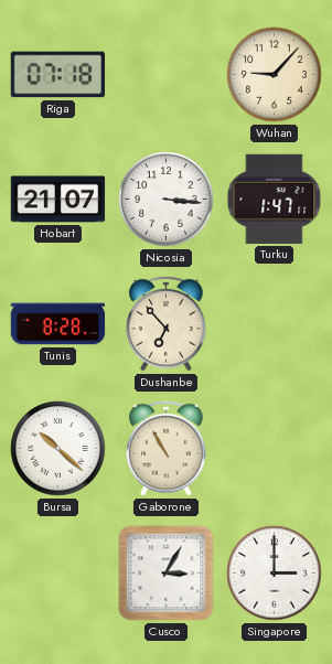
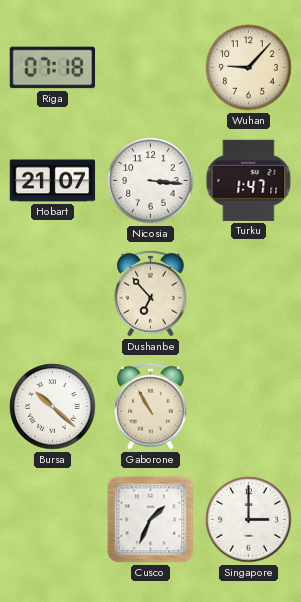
Tunis: 8:28 -> none (58, 324)
Cusco: 3:05 -> 1:34 (151, 520)
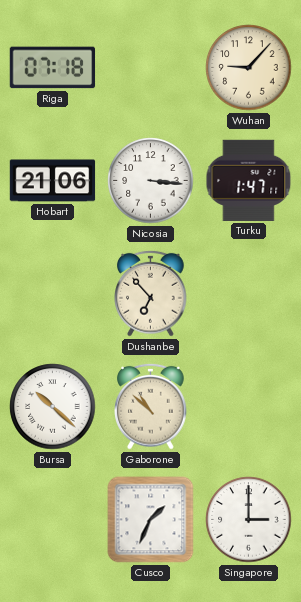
Hobart: 21:07 -> 21:06 (53, 181)
Gaborone: 10:55 -> 10:52 (151, 406)
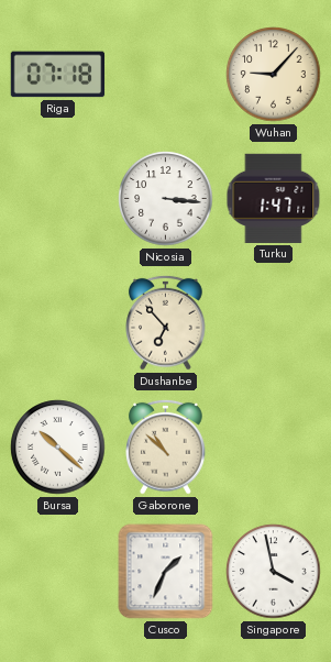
Hobart: 21:06 -> none (53, 181)
Singapore: 3:00 -> 3:58 (274, 572)
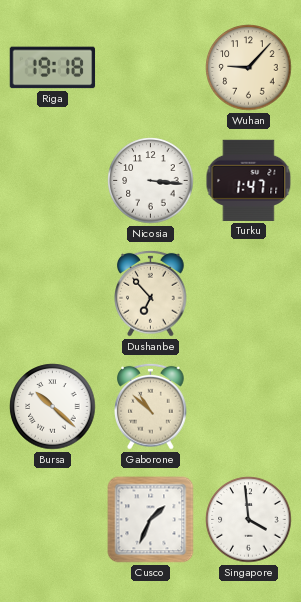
Riga: 07:18 -> 19:18 (53, 68)
Singapore: 3:58 -> 3:59 (249, 520)
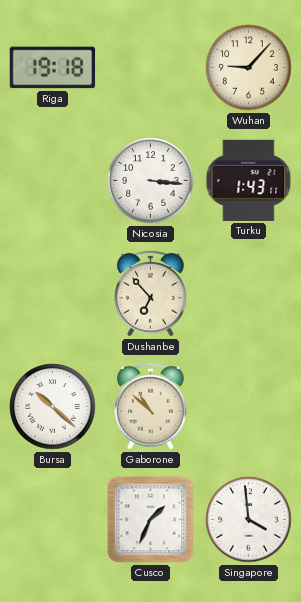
Turku: 1:47 -> 1:43 (249, 180)
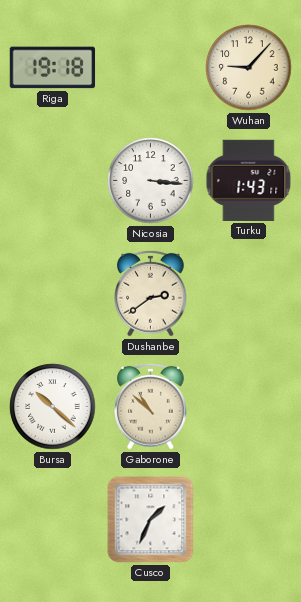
Dushanbe: 6:53 -> 2:39 (151, 293)
Singapore: 3:59 -> none (249, 520)
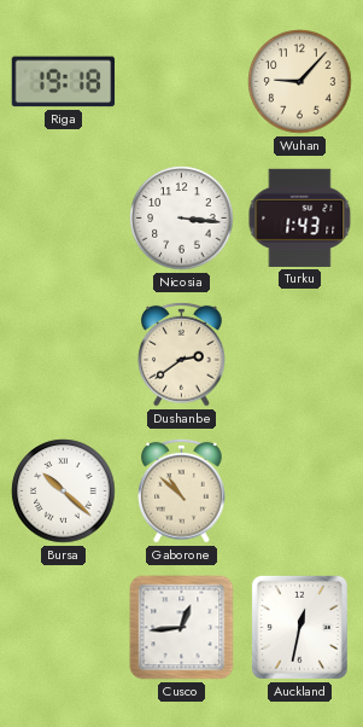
Cusco: 1:34 -> 12:44 (182, 628)
Auckland: none -> 12:32 (299, 627)
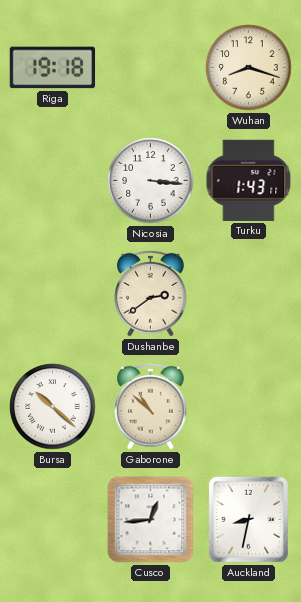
Wuhan: 9:07 -> 8:18 (249, 68)
Auckland: 12:32 -> 8:32 (248, 519)
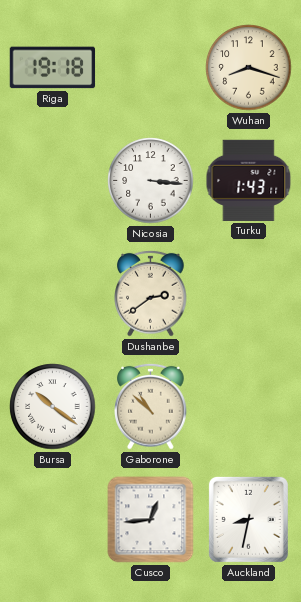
Bursa: 10:22 -> 10:21 (53, 407)
